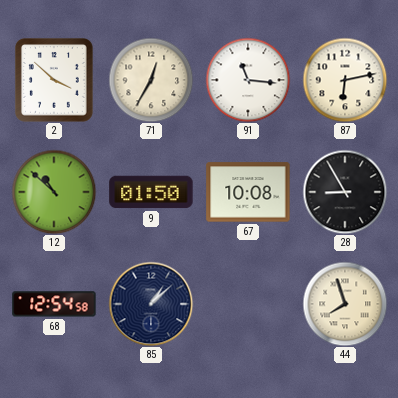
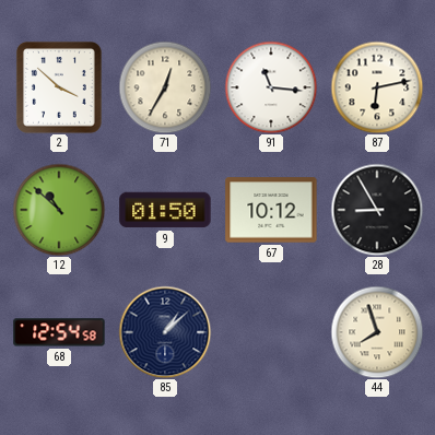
67: 10:08 -> 10:12 (271, 210)
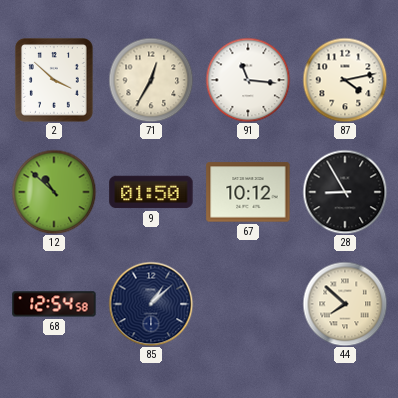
87: 6:13 -> 4:13 (345, 80)
44: 7:57 -> 7:52 (345, 304)
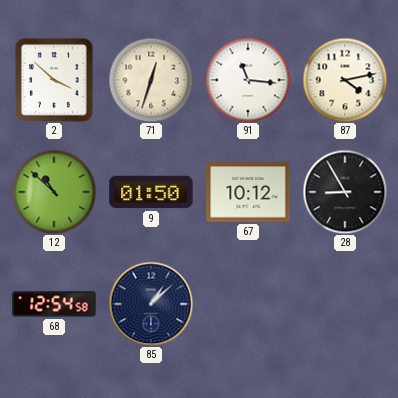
71: 12:35 -> 12:33 (151, 80)
44: 7:52 -> none (345, 304)
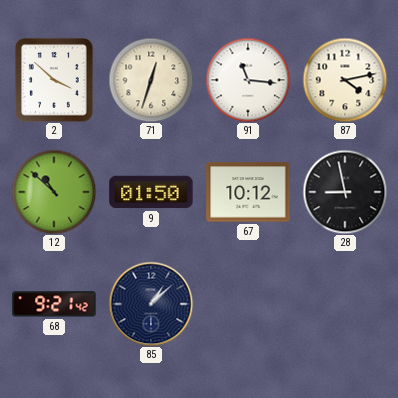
28: 8:55 -> 8:58 (345, 192)
68: 12:54 -> 9:21 (54, 304)
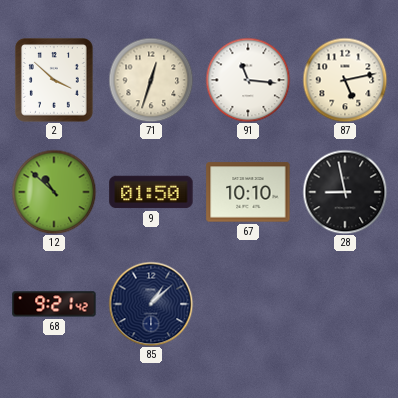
87: 4:13 -> 5:13 (345, 80)
67: 10:12 -> 10:10 (248, 192)
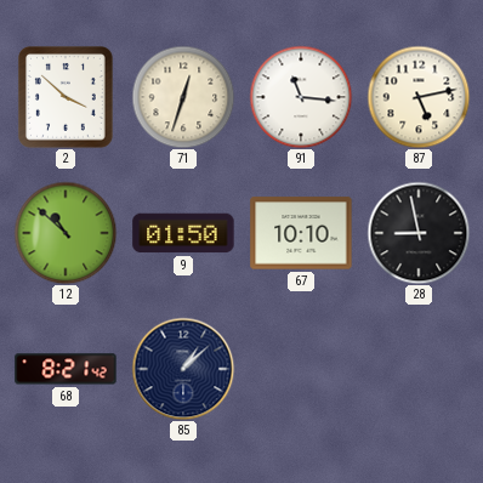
68: 9:21 -> 8:21 (66, 369)
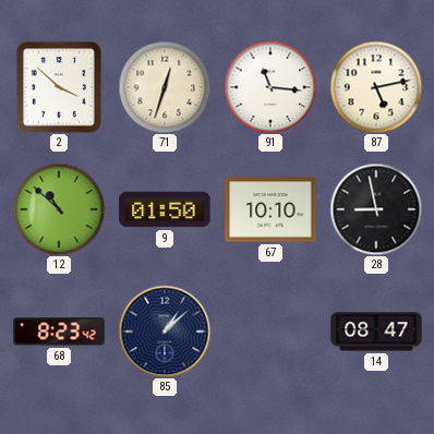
68: 8:21 -> 8:23 (59, 331)
14: none -> 08:47 (376, 331)
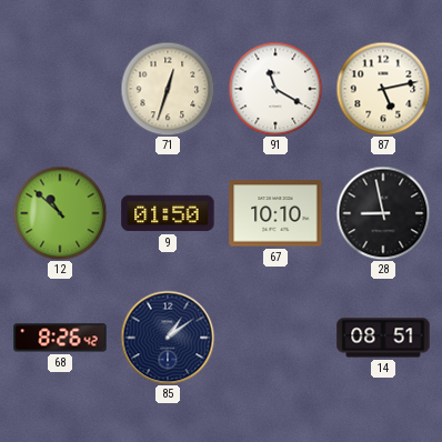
2: 3:52 -> none (59, 88)
91: 11:16 -> 11:20 (275, 89)
68: 8:23 -> 8:26 (60, 338)
85: 1:08 -> 1:09 (168, 338)
14: 08:47 -> 08:51 (383, 338)
